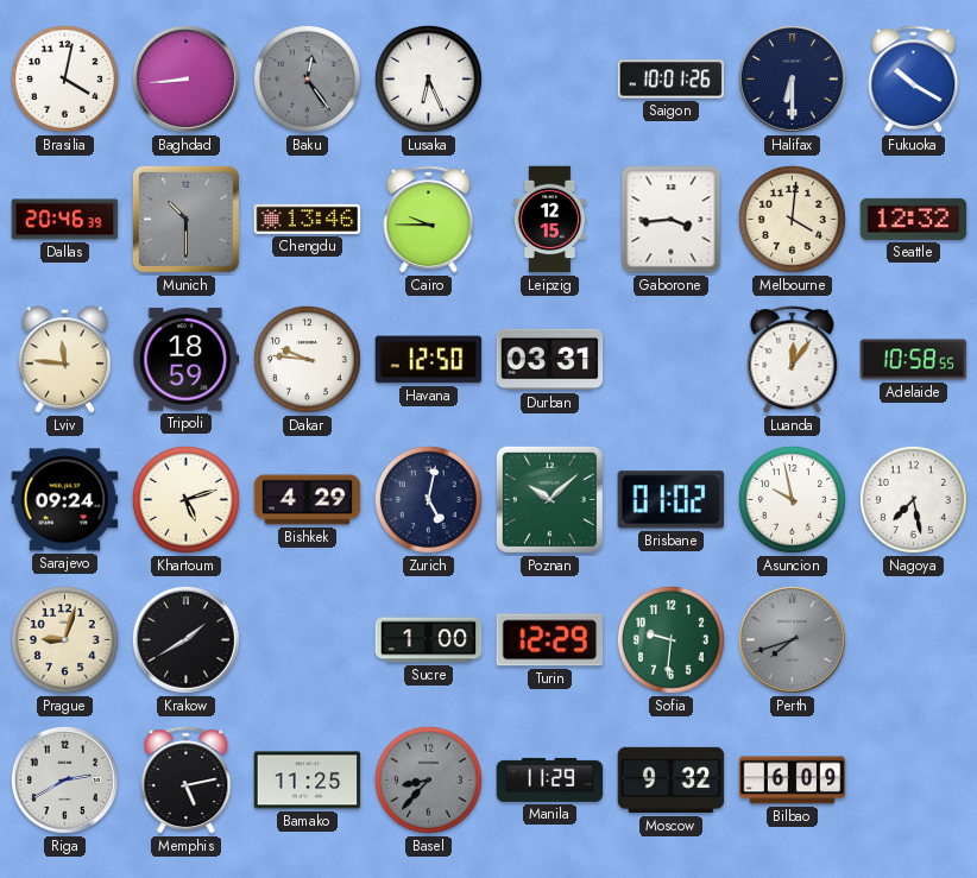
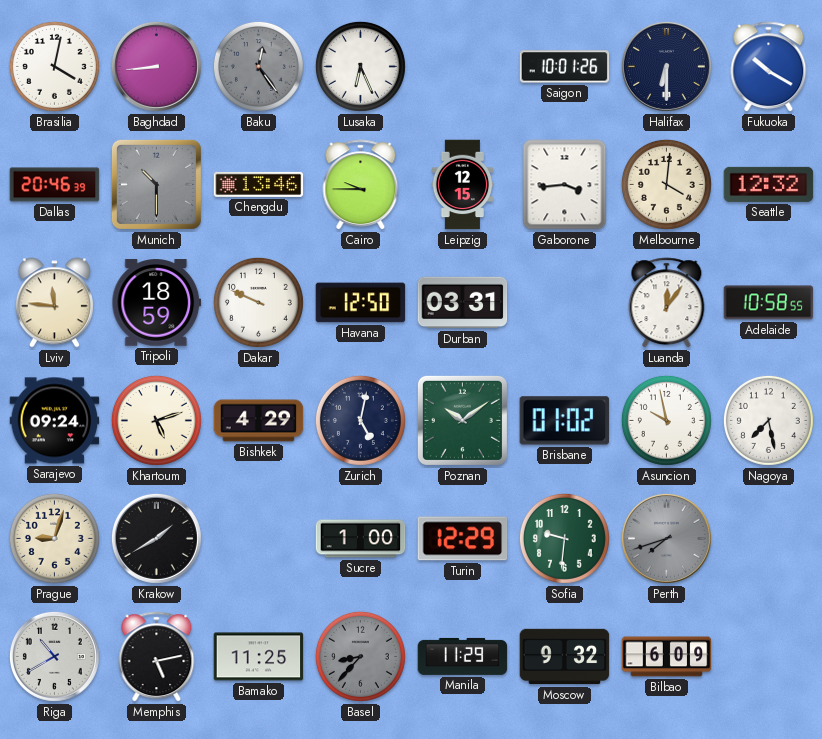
Dakar: 9:46 -> 9:49 (258, 302)
Poznan: 10:08 -> 10:09 (462, 420)
Riga: 2:40 -> 10:40 (54, 656)
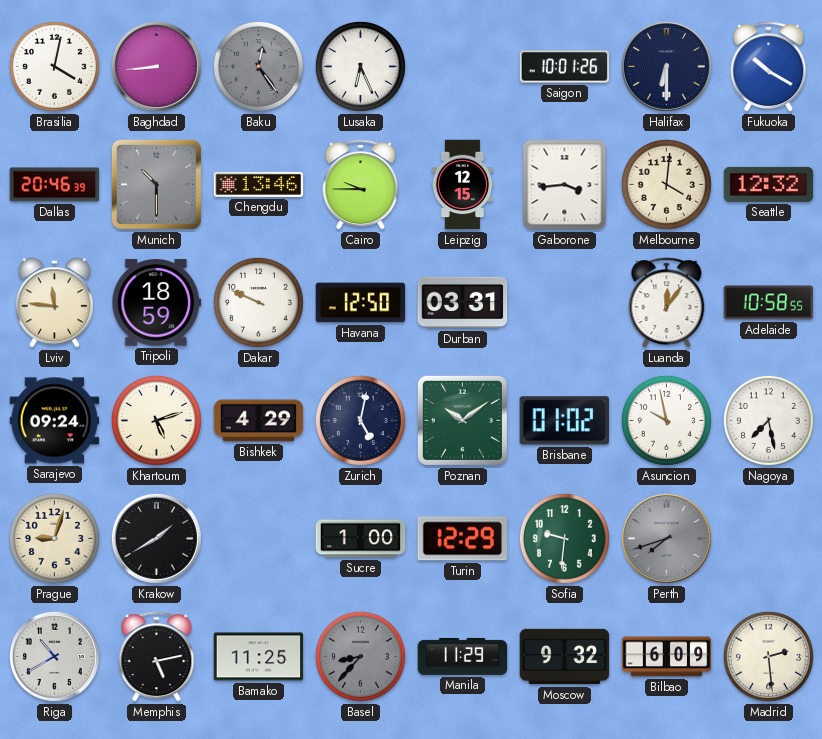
Madrid: none -> 2:29 (768, 656)
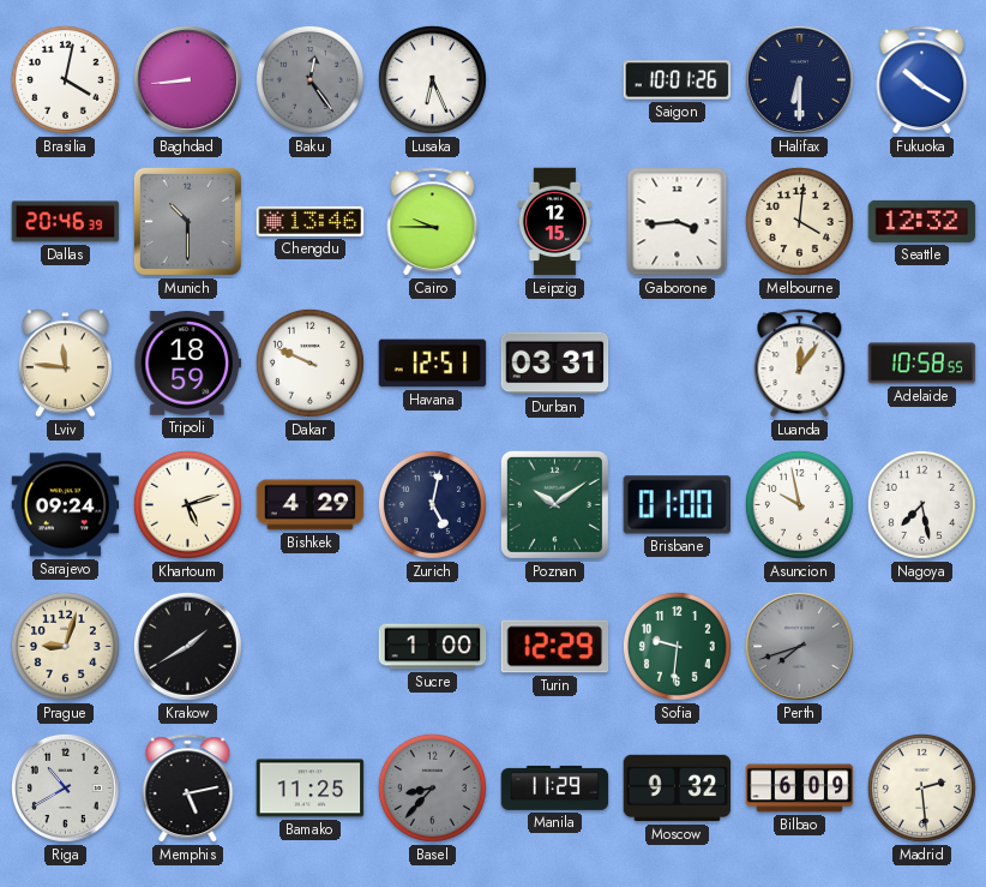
Havana: 12:50 -> 12:51 (433, 364)
Brisbane: 01:02 -> 01:00 (678, 505)
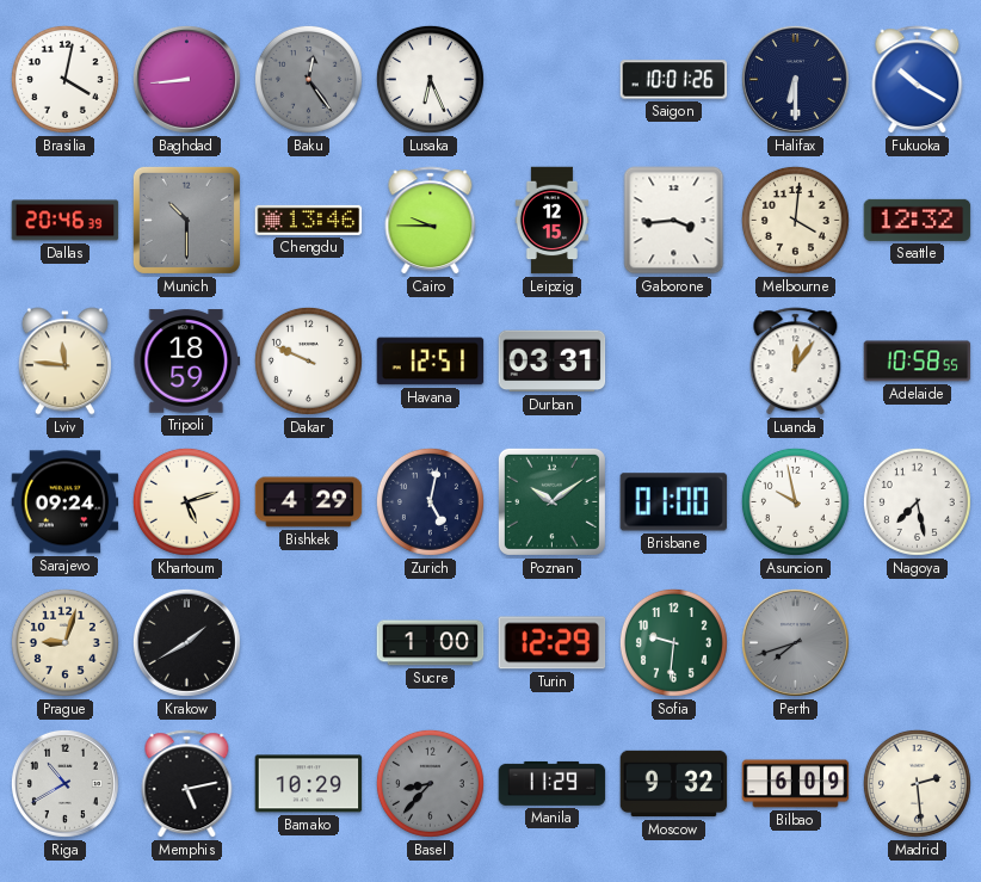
Bamako: 11:25 -> 10:29 (309, 784)
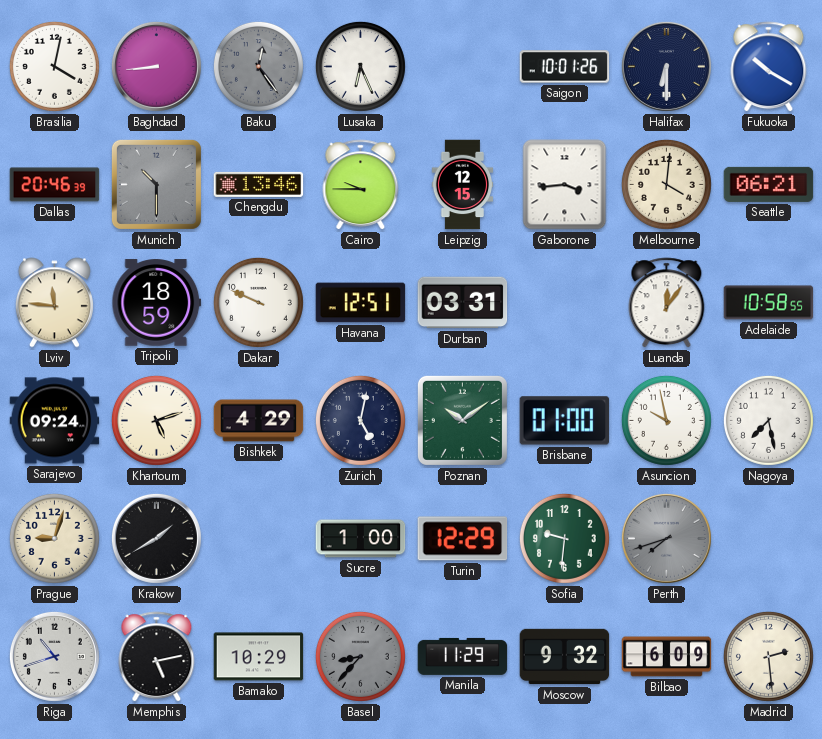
Seattle: 12:32 -> 06:21 (769, 184)
Riga: 10:40 -> 10:42 (54, 656)
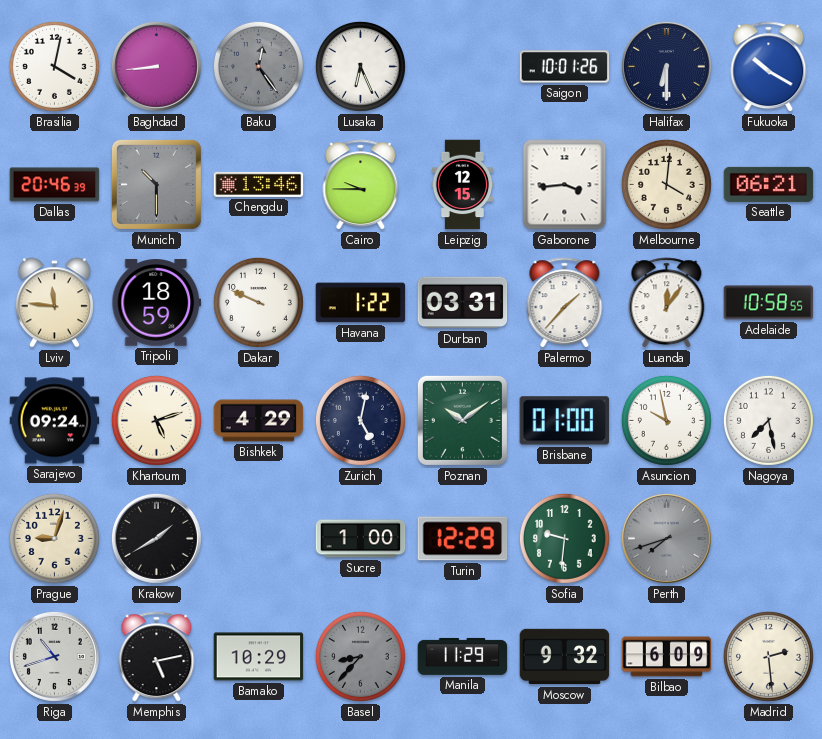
Havana: 12:51 -> 1:22 (361, 303)
Palermo: none -> 1:37 (565, 303)
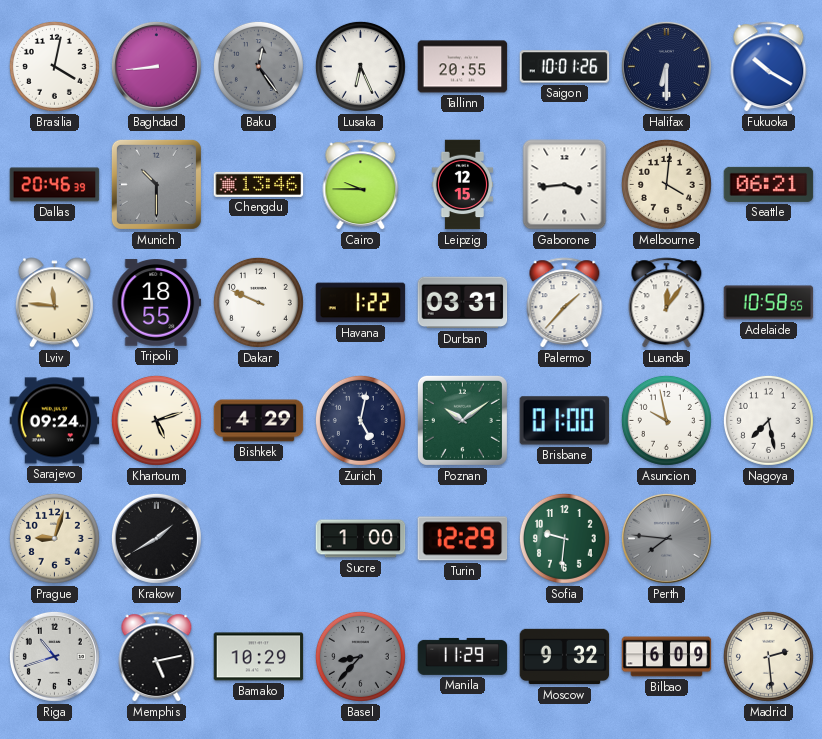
Tallinn: none -> 20:55 (463, 67)
Tripoli: 18:59 -> 18:55 (157, 303)
Perth: 7:42 -> 7:46 (666, 538)
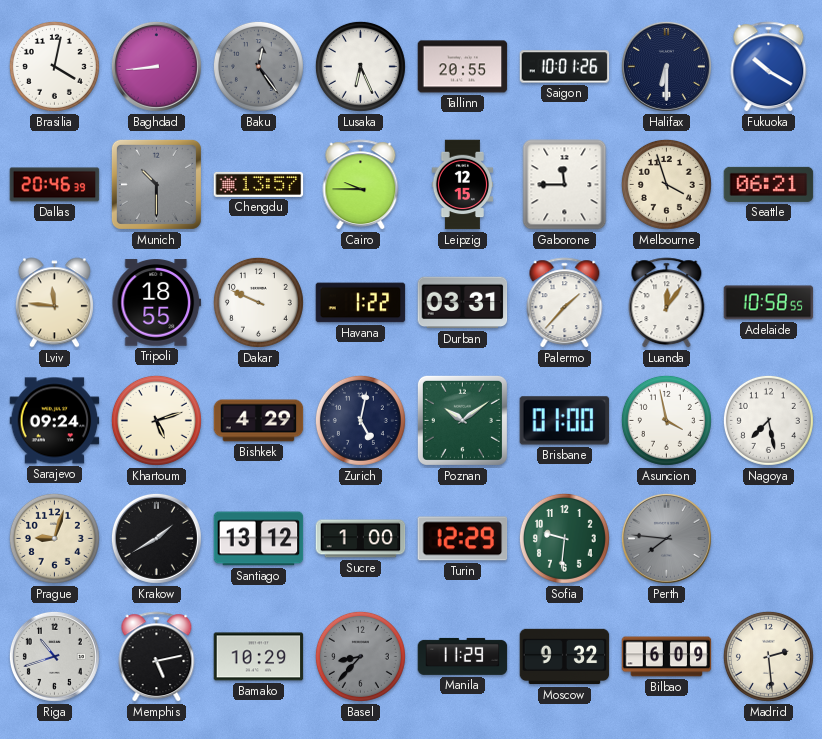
Chengdu: 13:46 -> 13:57 (259, 184)
Gaborone: 3:44 -> 11:45 (565, 185)
Melbourne: 4:01 -> 3:57 (666, 184)
Asuncion: 9:58 -> 3:58 (666, 420)
Santiago: none -> 13:12 (259, 539)
